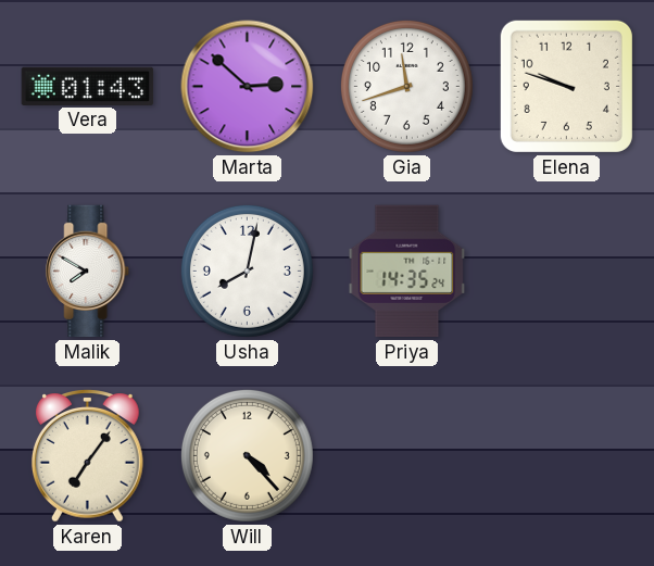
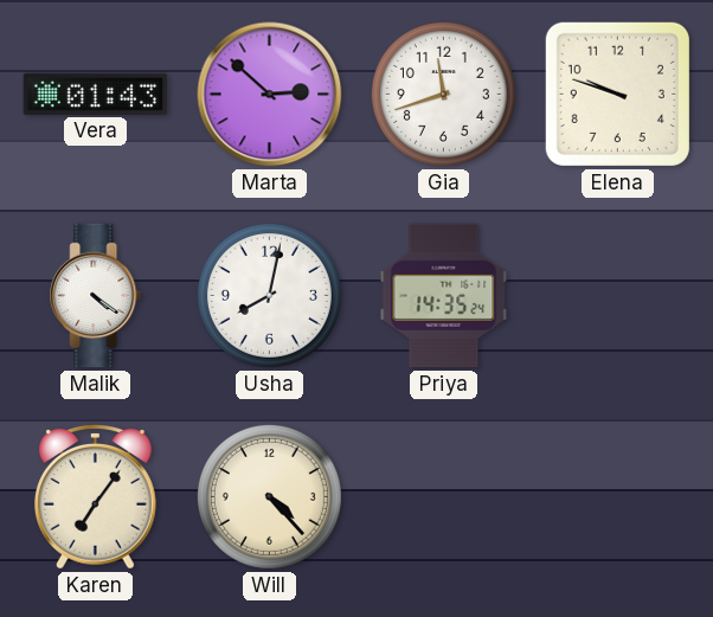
Malik: 7:50 -> 4:21 (96, 296)
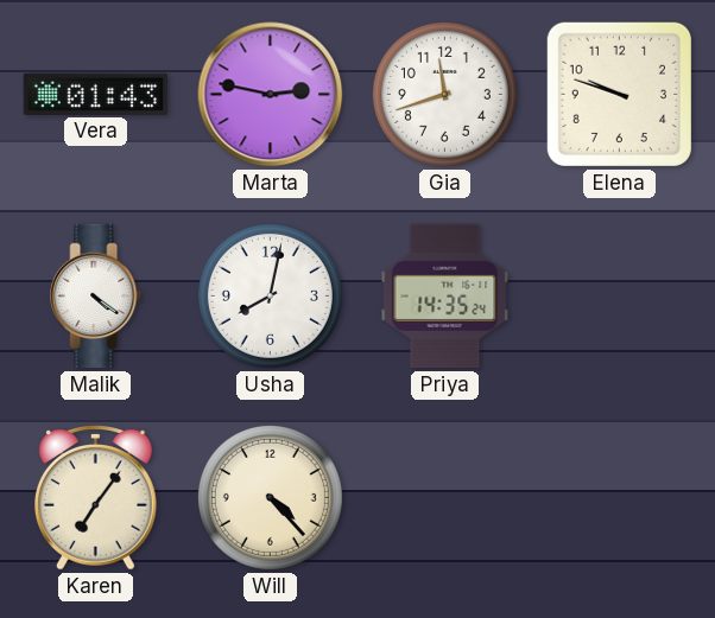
Marta: 2:52 -> 2:47 (271, 95)
